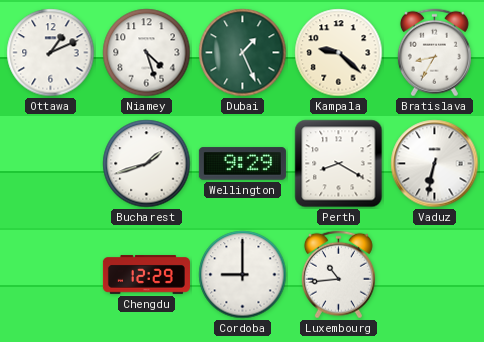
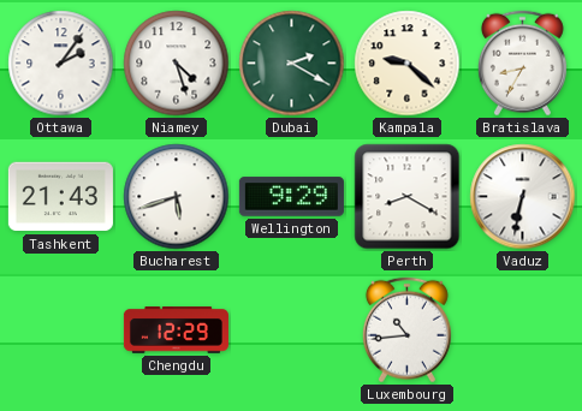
Ottawa: 1:11 -> 2:06 (61, 64)
Dubai: 1:26 -> 2:20 (292, 64)
Tashkent: none -> 21:43 (60, 197)
Bucharest: 1:42 -> 5:42 (177, 197)
Cordoba: 9:00 -> none (243, 275)
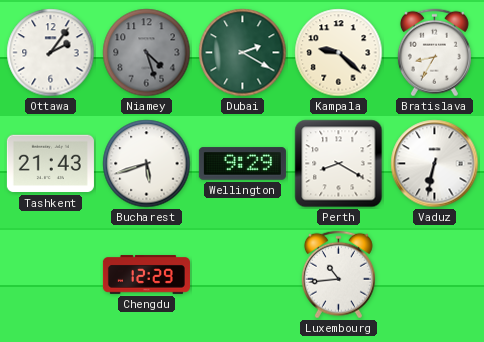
Niamey dial: white -> grey (147, 53)
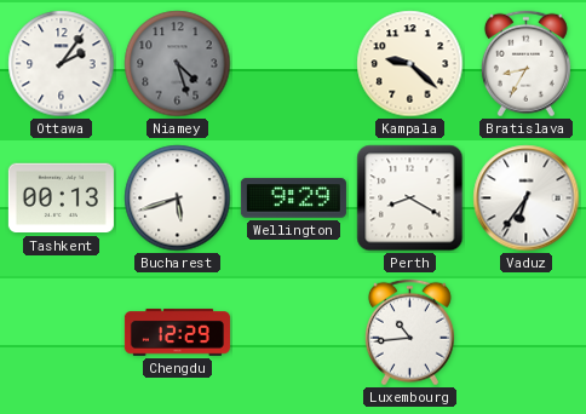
Dubai: 2:20 -> none (243, 53)
Tashkent: 21:43 -> 00:13 (61, 199)
Vaduz: 6:32 -> 6:36 (527, 199)
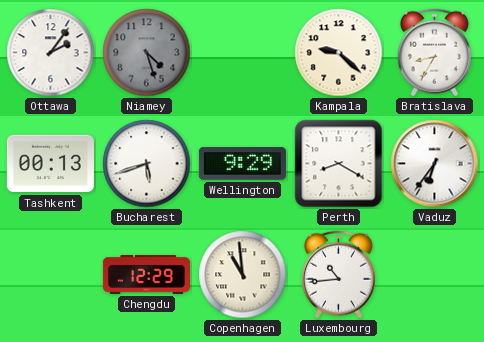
Copenhagen: none -> 10:59 (243, 275)
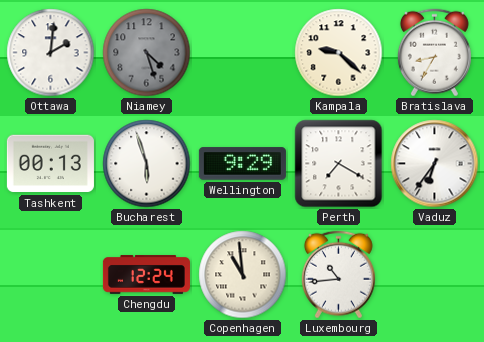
Ottawa: 2:06 -> 2:01 (51, 53)
Bucharest: 5:42 -> 5:57 (147, 164)
Perth: 8:20 -> 7:20 (339, 164)
Chengdu: 12:29 -> 12:24 (146, 275)
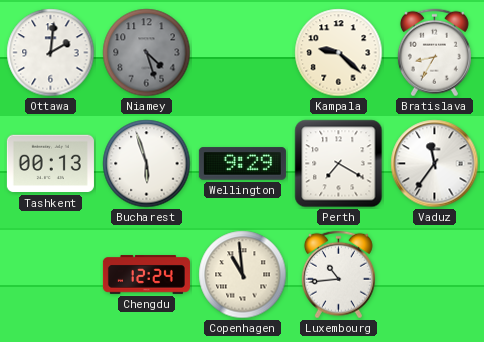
Vaduz: 6:36 -> 11:36 (435, 164)
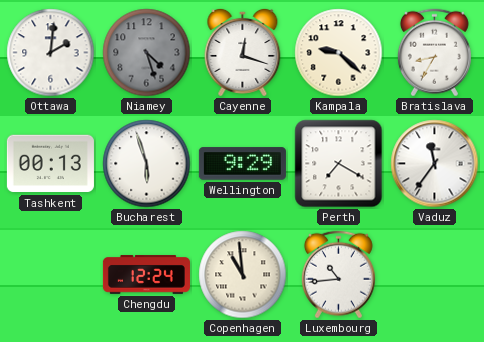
Cayenne: none -> 12:18 (243, 52)
